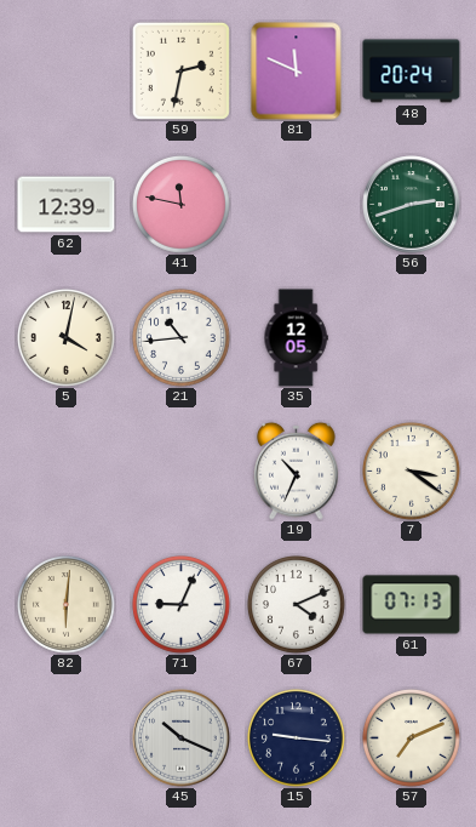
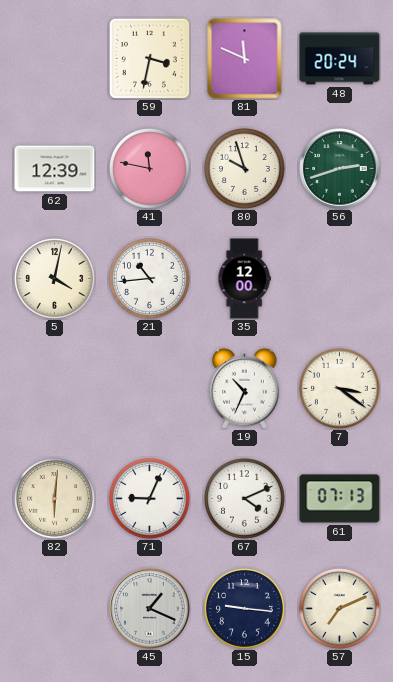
59: 2:32 -> 3:32 (149, 58)
80: none -> 9:57 (245, 169)
35: 12:05 -> 12:00 (244, 279)
45: 10:19 -> 1:19 (150, 609)
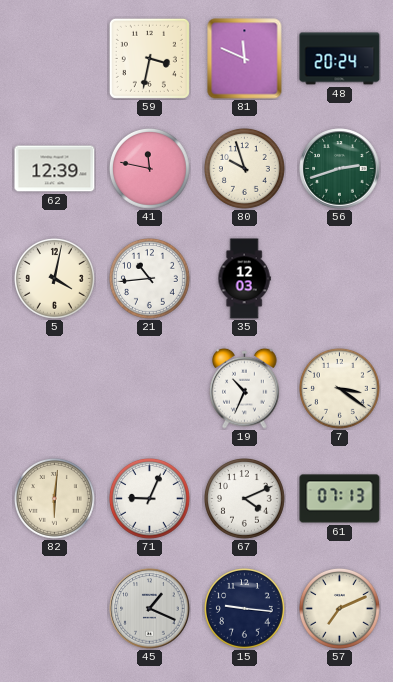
35: 12:00 -> 12:03 (244, 279)
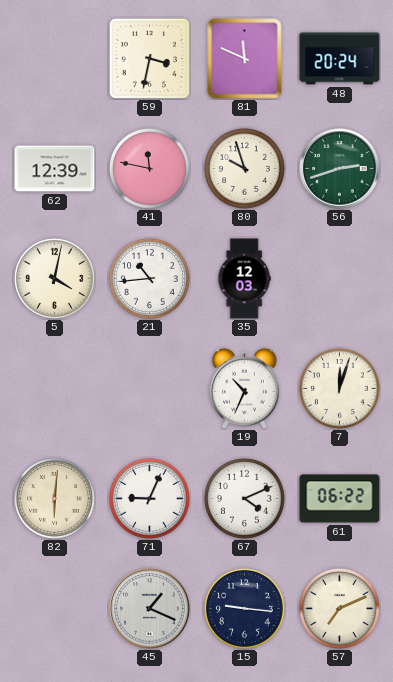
7: 3:21 -> 12:03 (340, 389)
61: 07:13 -> 06:22 (340, 499)
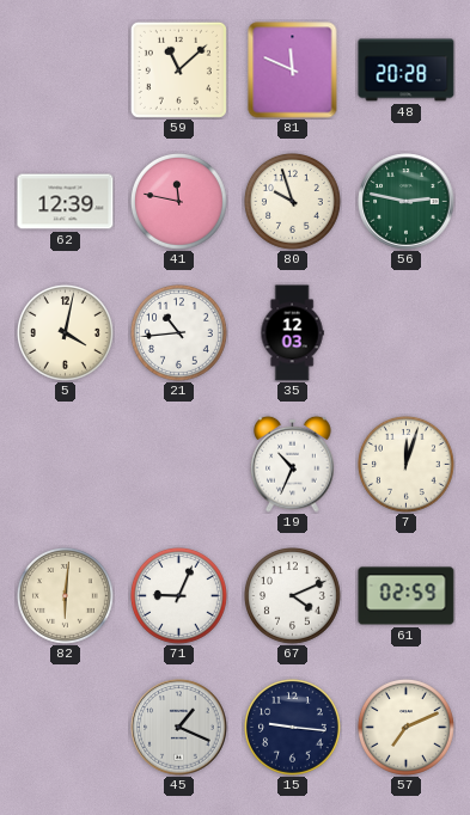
59: 3:32 -> 11:08 (178, 69)
48: 20:24 -> 20:28 (407, 71)
56: 2:42 -> 2:47 (407, 202)
61: 06:22 -> 02:59 (407, 596)
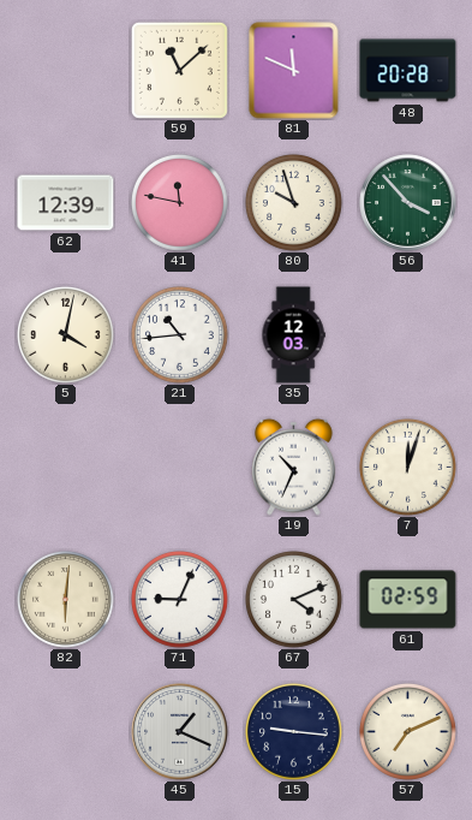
56: 2:47 -> 3:53 (408, 203)
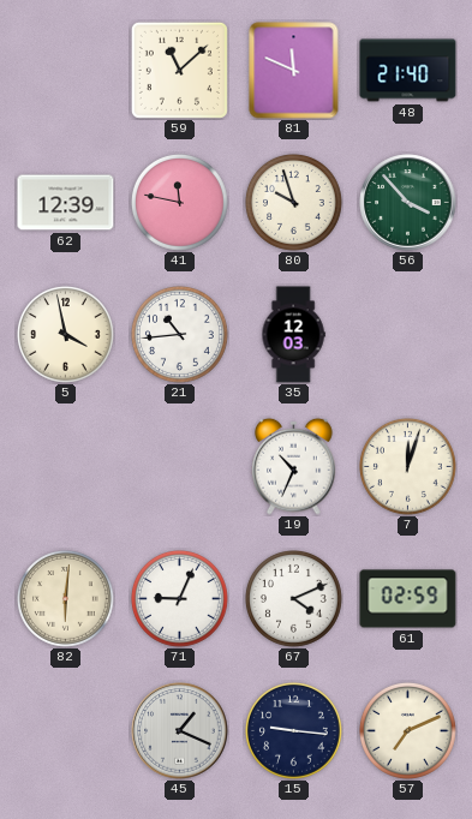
48: 20:28 -> 21:40 (408, 71)
5: 4:02 -> 3:58 (66, 335)
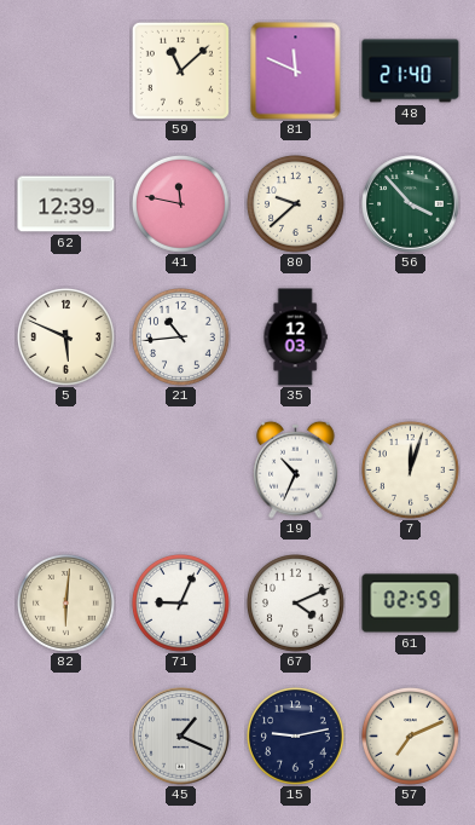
80: 9:57 -> 9:38 (296, 204)
5: 3:58 -> 5:49 (66, 337)
15: 9:16 -> 9:13 (296, 737)
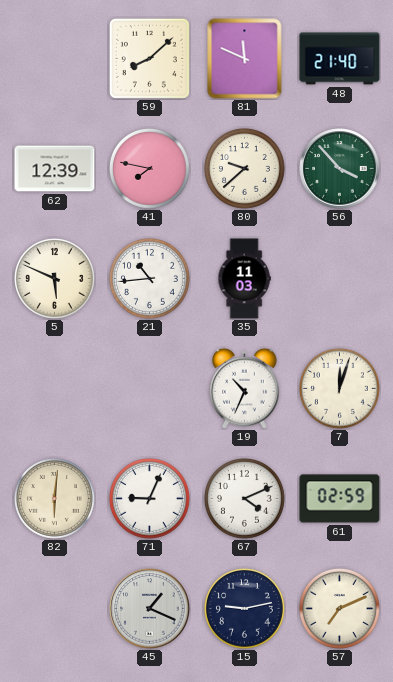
59: 11:08 -> 8:08 (149, 58)
41: 11:47 -> 7:47 (150, 169)
35: 12:03 -> 11:03 (244, 279)
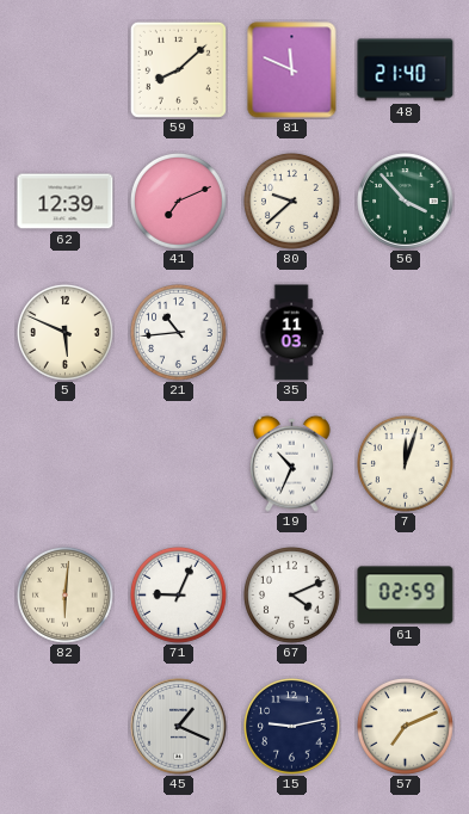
41: 7:47 -> 7:11 (179, 202)
